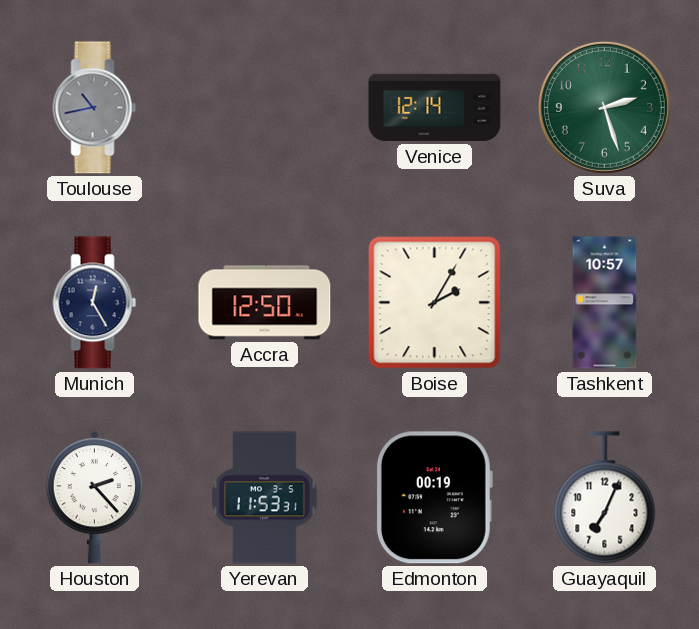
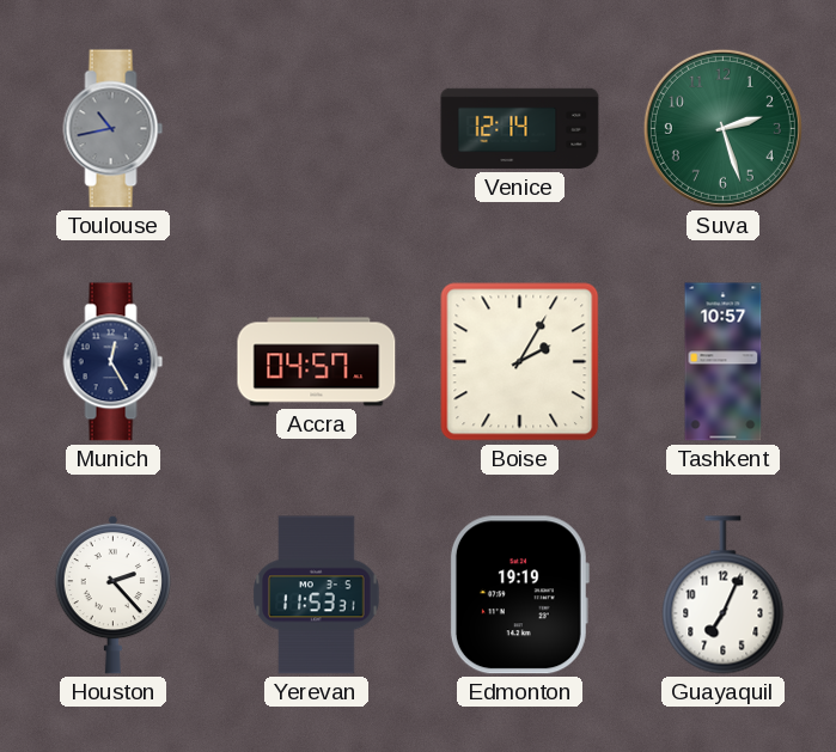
Accra: 12:50 -> 04:57 (317, 362)
Edmonton: 00:19 -> 19:19 (519, 595)
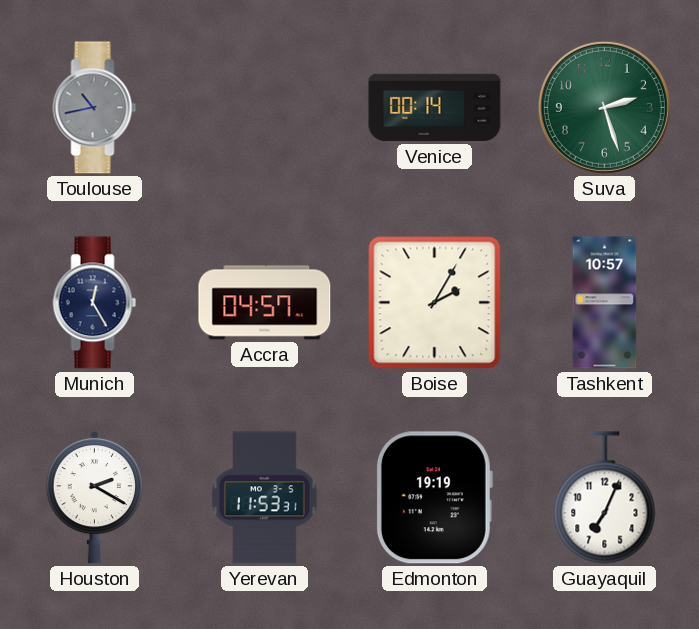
Venice: 12:14 -> 00:14 (435, 108)
Houston: 2:23 -> 2:20 (94, 497)
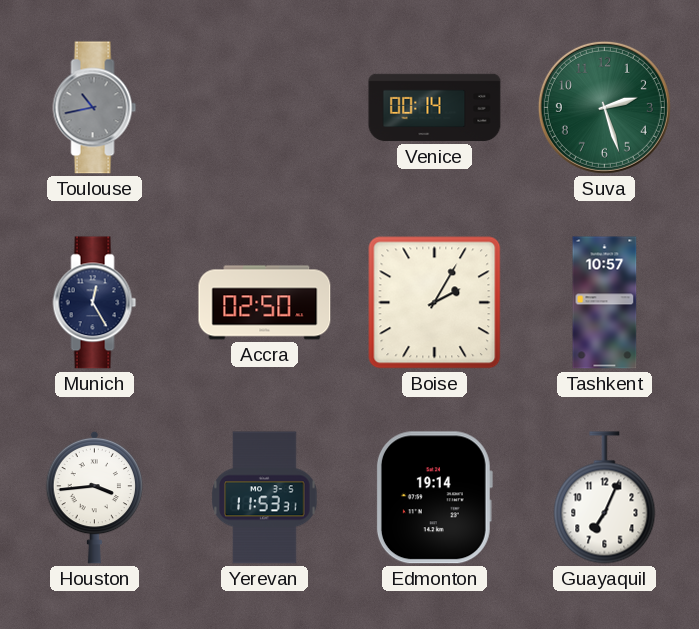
Accra: 04:57 -> 02:50 (265, 303)
Houston: 2:20 -> 3:44 (94, 497)
Edmonton: 19:19 -> 19:14 (434, 498)
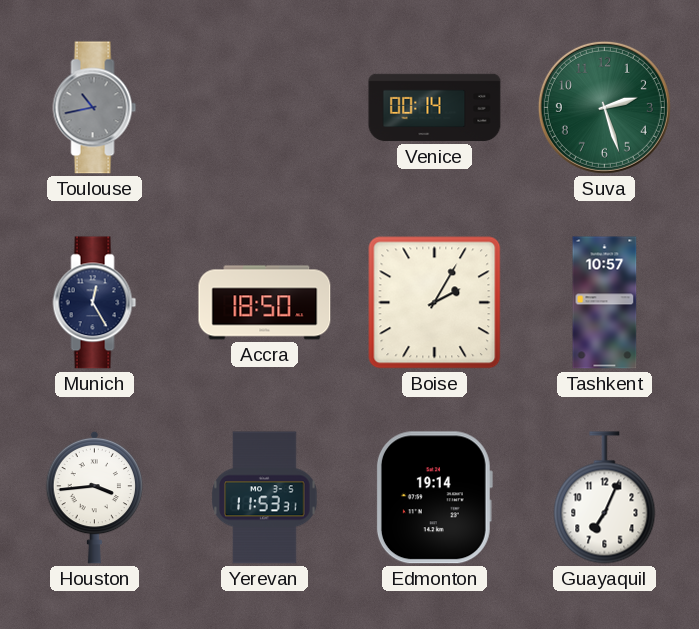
Accra: 02:50 -> 18:50 (265, 303)
